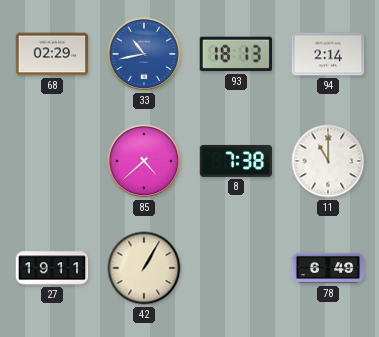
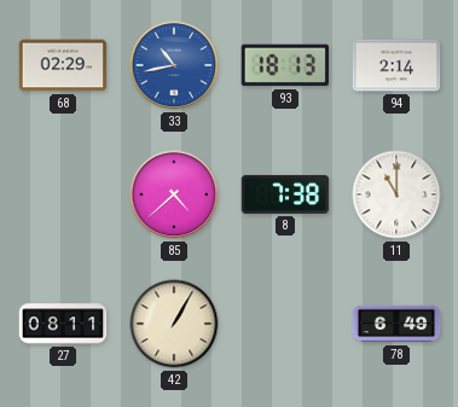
27: 19:11 -> 08:11 (63, 324)
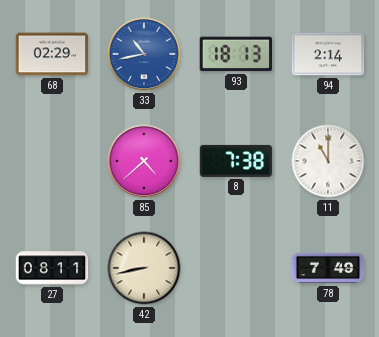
42: 1:05 -> 8:43 (144, 268)
78: 6:49 -> 7:49 (328, 268)
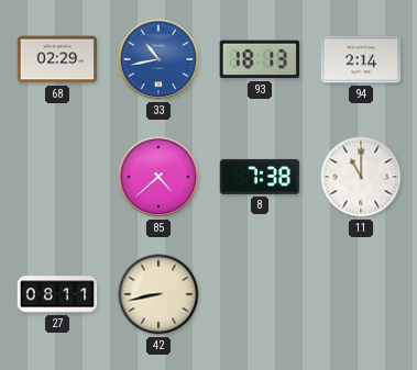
78: 7:49 -> none (328, 268)
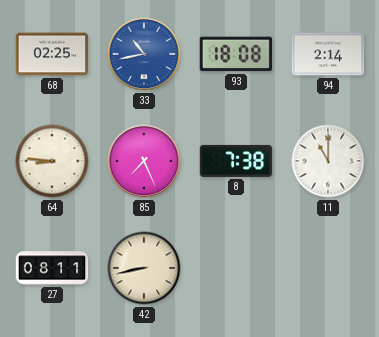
68: 02:29 -> 02:25 (52, 54)
93: 18:13 -> 18:08 (236, 54)
64: none -> 8:46 (52, 161)
85: 4:38 -> 7:26 (144, 161)
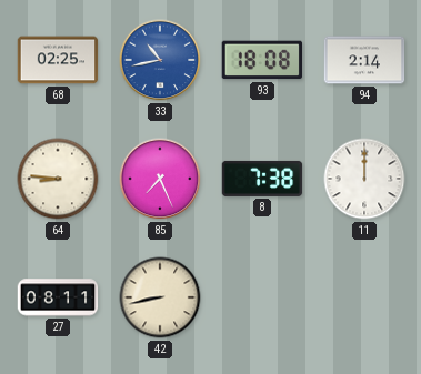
11: 11:00 -> 12:00 (364, 179)
